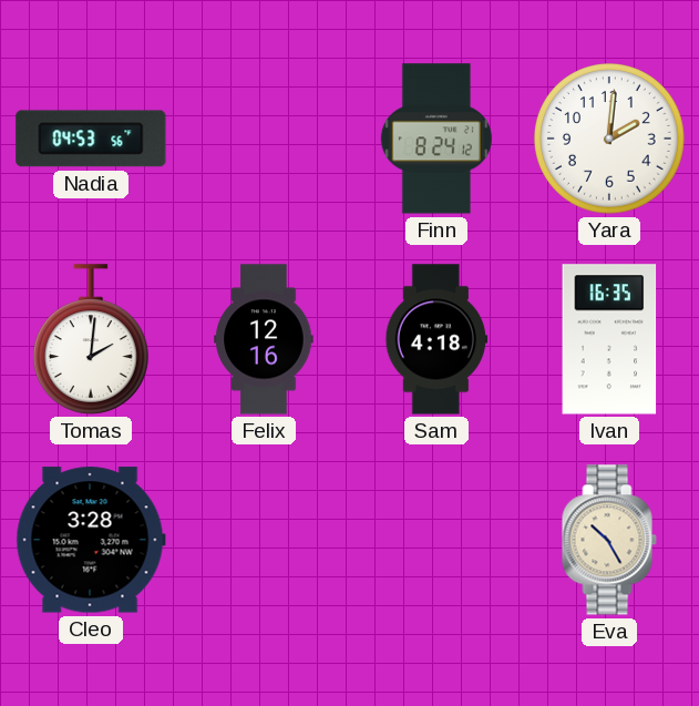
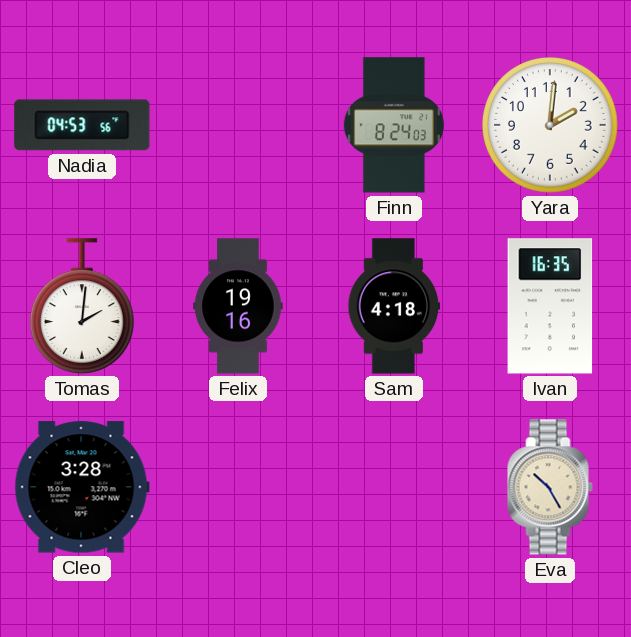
Finn: 8:24:12 -> 8:24:03 (394, 125)
Felix: 12:16 -> 19:16 (238, 306)
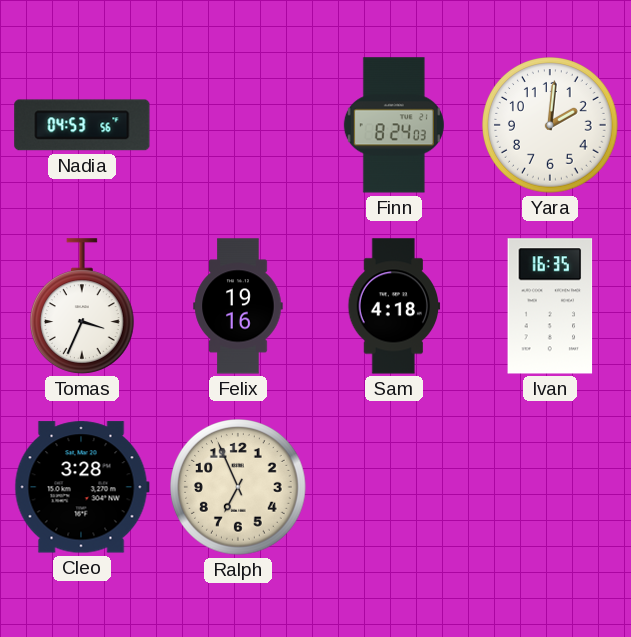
Tomas: 2:01 -> 3:34 (82, 306)
Ralph: none -> 6:56 (238, 488)
Eva: 10:25 -> none (550, 487)
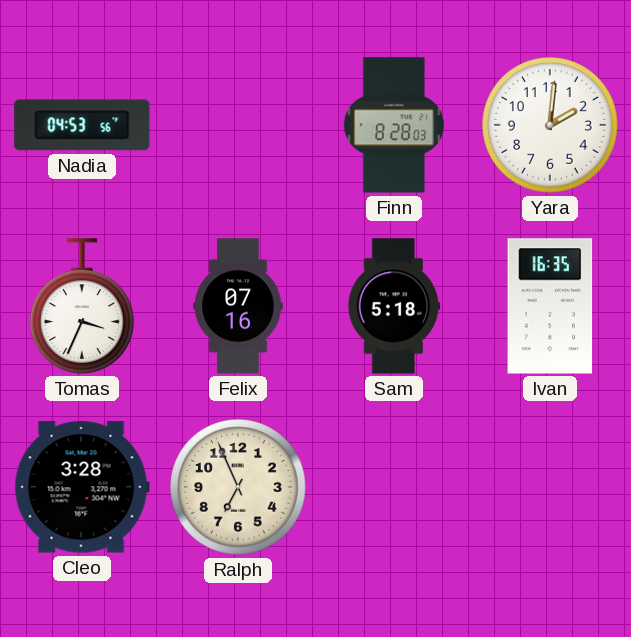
Finn: 8:24 -> 8:28 (394, 125)
Felix: 19:16 -> 07:16 (238, 306)
Sam: 4:18 -> 5:18 (394, 306)
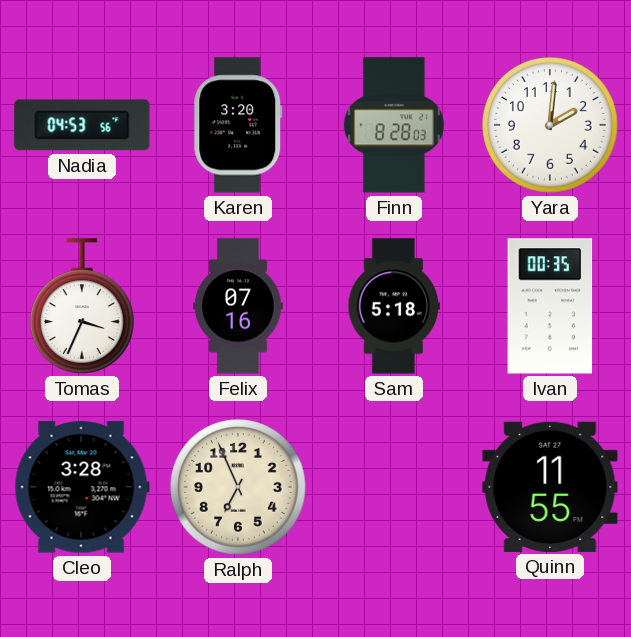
Karen: none -> 3:20 (238, 125)
Ivan: 16:35 -> 00:35 (550, 306)
Quinn: none -> 11:55 (550, 487)
